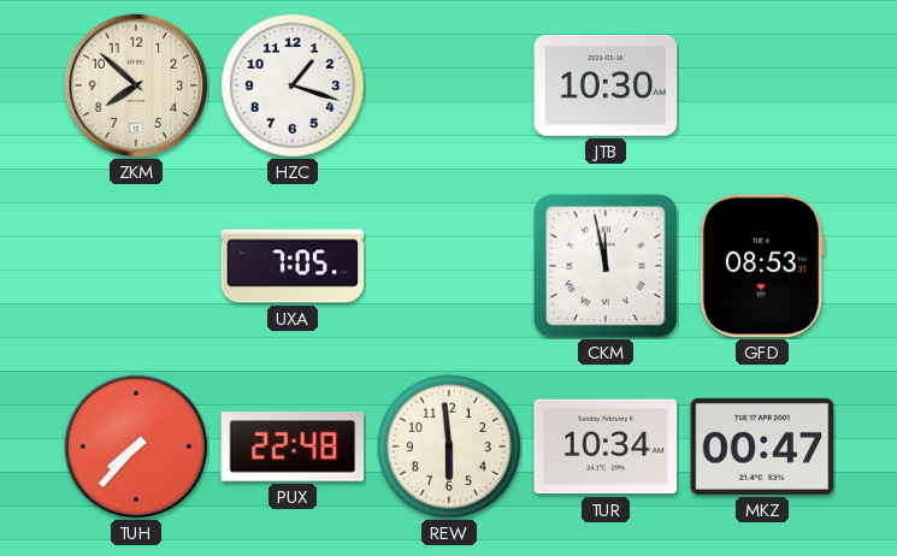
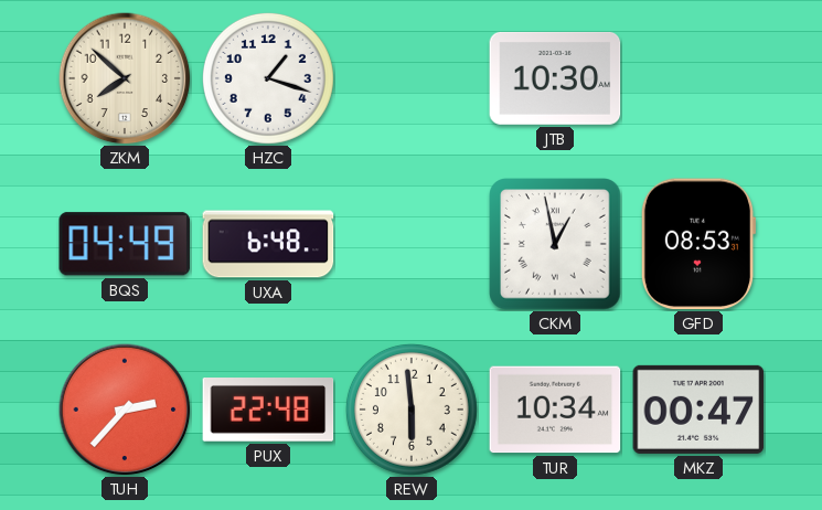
BQS: none -> 04:49 (124, 244)
UXA: 7:05 -> 6:48 (268, 244)
CKM: 11:58 -> 12:58 (555, 244)
TUH: 7:37 -> 2:37 (125, 410)
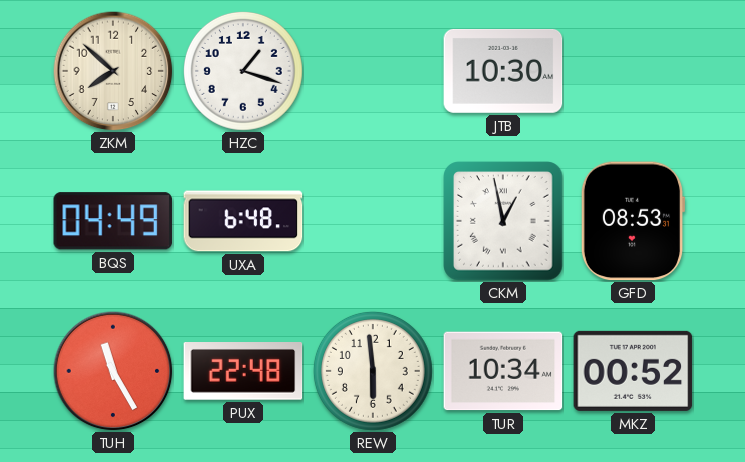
TUH: 2:37 -> 11:25 (113, 371)
MKZ: 00:47 -> 00:52 (633, 371)
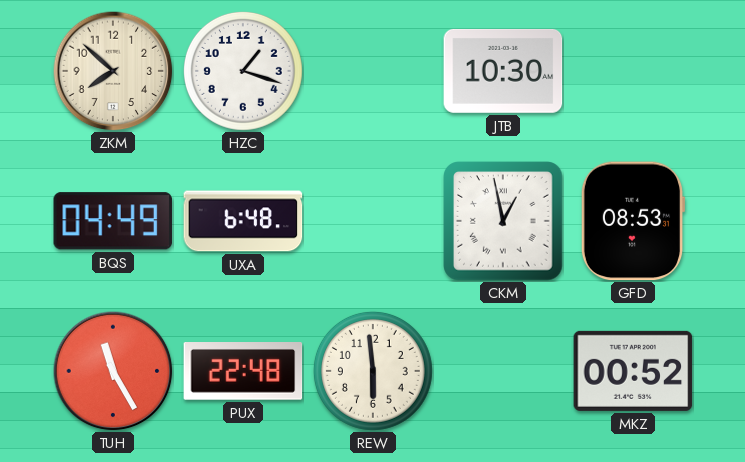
TUR: 10:34 -> none (503, 371)
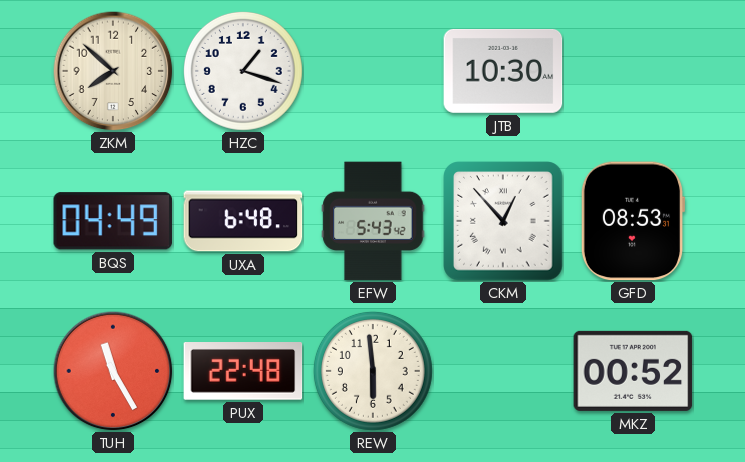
EFW: none -> 5:43 (373, 221)
CKM: 12:58 -> 12:53 (503, 221)
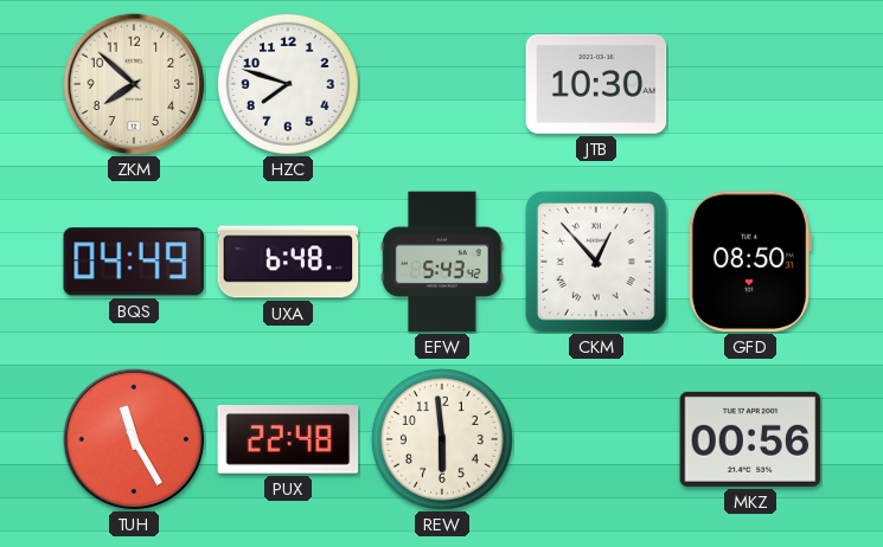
HZC: 1:18 -> 7:48 (288, 84)
GFD: 08:53 -> 08:50 (750, 262)
MKZ: 00:52 -> 00:56 (750, 439)
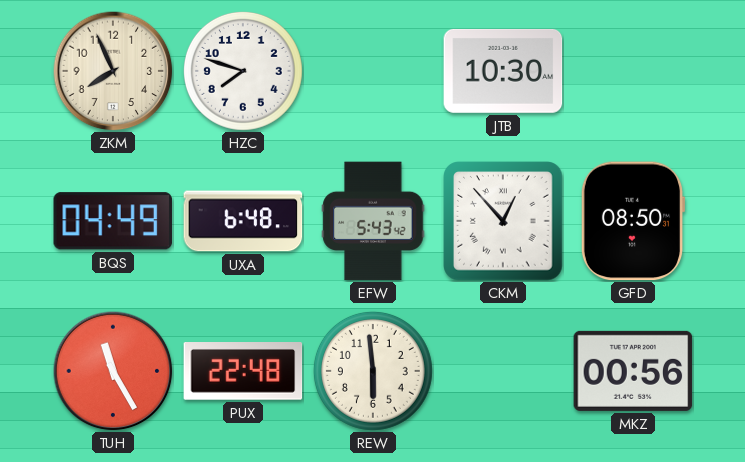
ZKM: 7:52 -> 7:56 (113, 71)
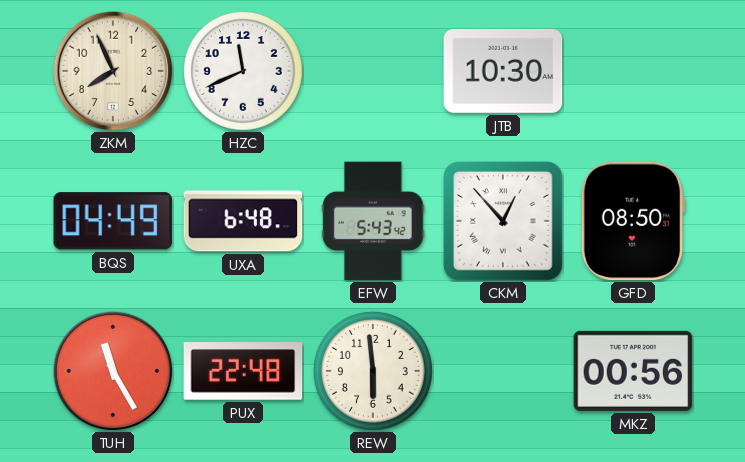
HZC: 7:48 -> 11:41 (243, 71)
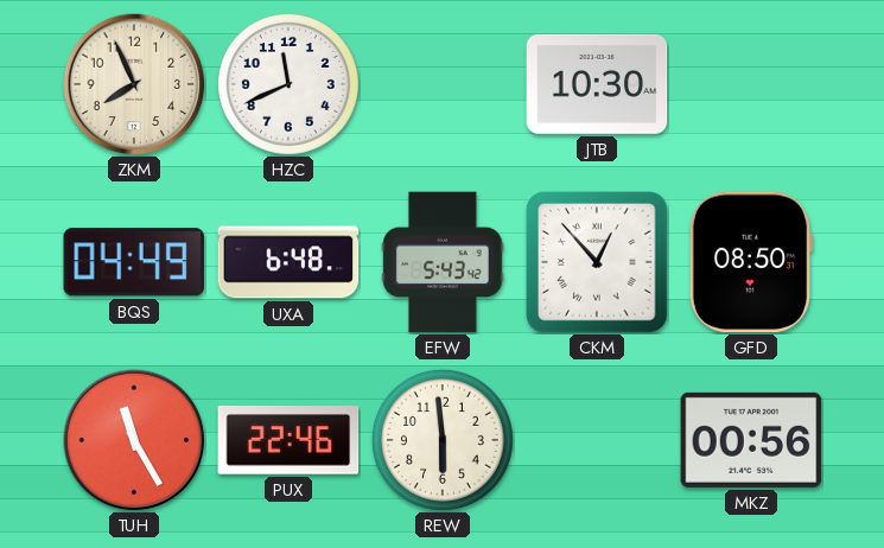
PUX: 22:48 -> 22:46 (288, 441)
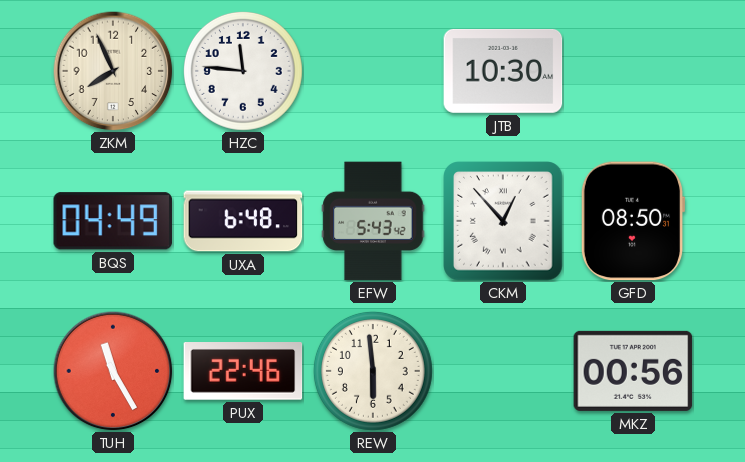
HZC: 11:41 -> 11:46 (243, 71)
